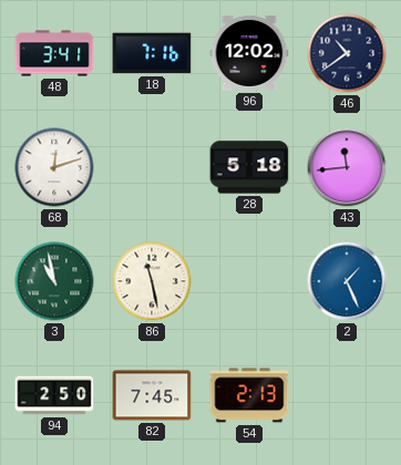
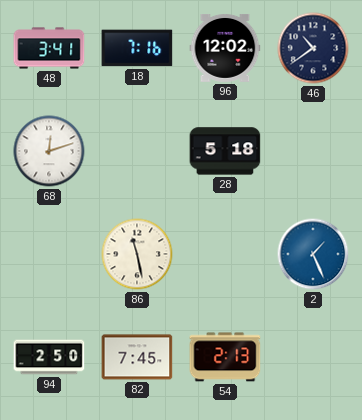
43: 11:44 -> none (347, 167)
3: 10:58 -> none (54, 281)
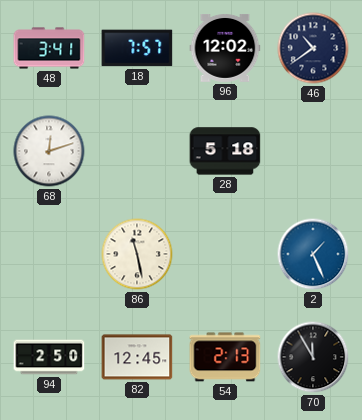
18: 7:16 -> 7:57 (137, 48)
82: 7:45 -> 12:45 (137, 357)
70: none -> 11:55 (313, 357)
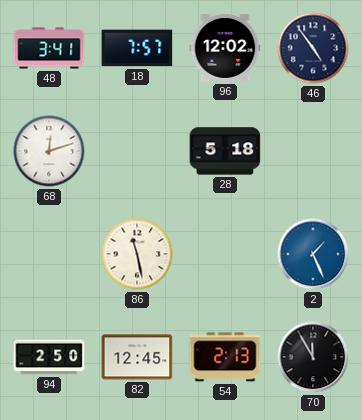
46: 10:39 -> 4:54 (313, 48)
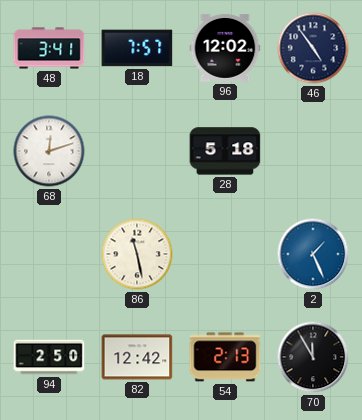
82: 12:45 -> 12:42 (137, 357)
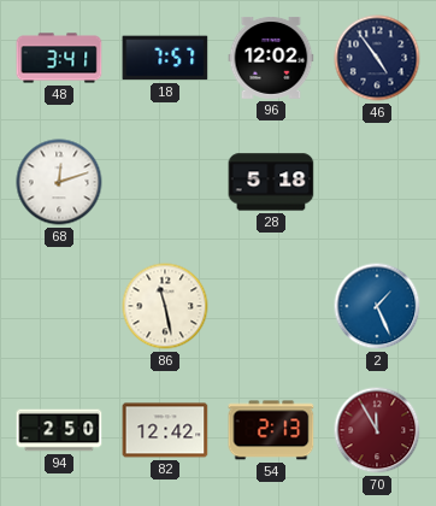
70 dial: black -> burgundy (377, 430)
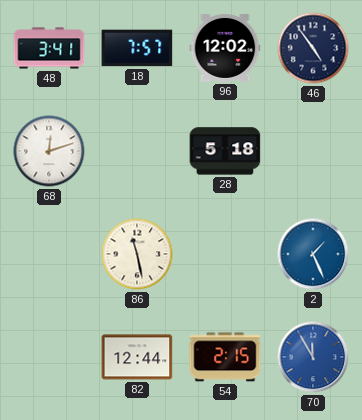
94: 2:50 -> none (59, 430)
82: 12:42 -> 12:44 (137, 357)
54: 2:13 -> 2:15 (225, 357)
70 dial: burgundy -> blue (313, 357)
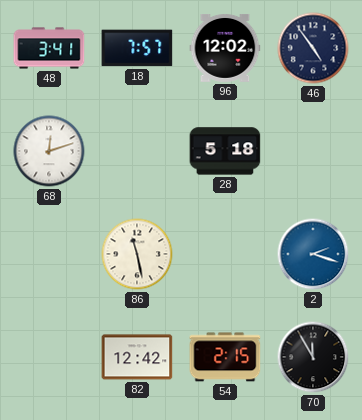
2: 1:26 -> 2:18 (313, 254)
82: 12:44 -> 12:42 (137, 357)
70 dial: blue -> black (313, 357)
